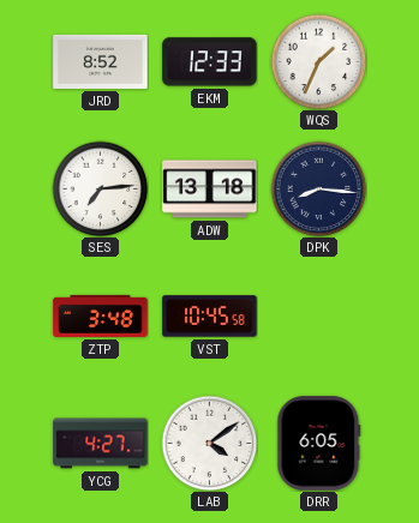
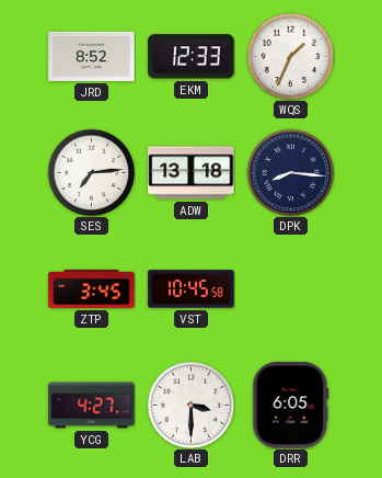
ZTP: 3:48 -> 3:45 (92, 288)
LAB: 4:09 -> 3:30 (190, 405)
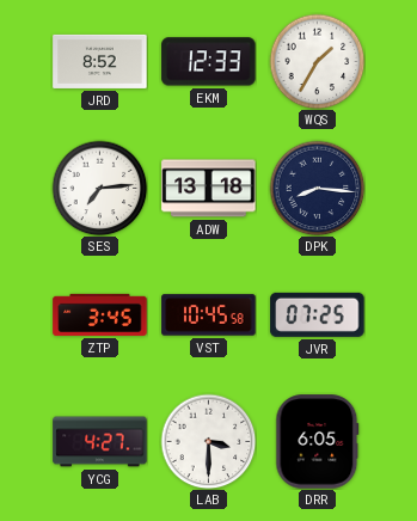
WQS: 1:34 -> 1:35 (317, 61)
JVR: none -> 07:25 (318, 314)
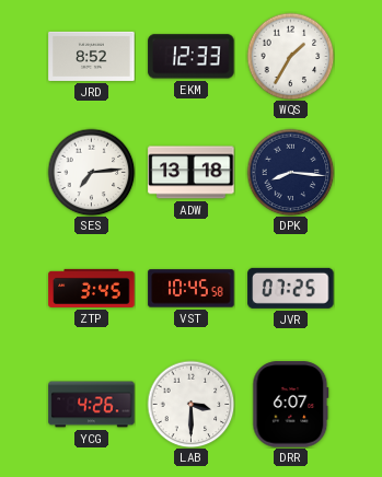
YCG: 4:27 -> 4:26 (92, 405)
DRR: 6:05 -> 6:07 (291, 405)
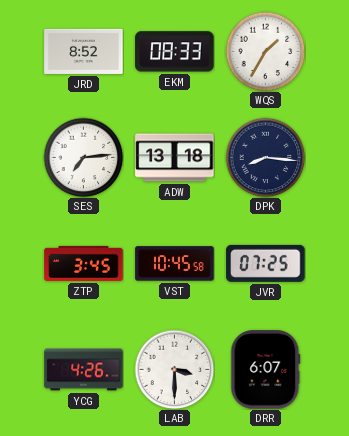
EKM: 12:33 -> 08:33 (175, 52)
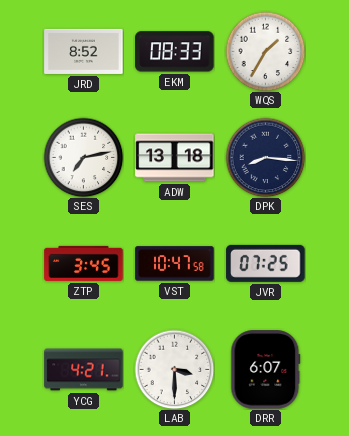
SES: 7:14 -> 7:13 (83, 157)
VST: 10:45 -> 10:47 (175, 264)
YCG: 4:26 -> 4:21 (84, 370)
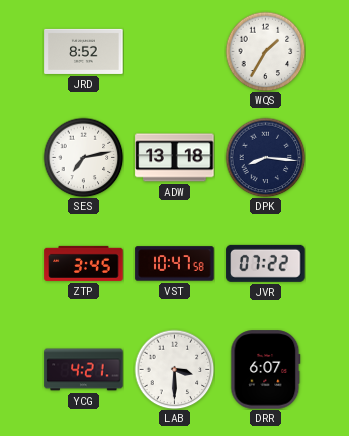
EKM: 08:33 -> none (175, 52)
JVR: 07:25 -> 07:22 (266, 263)
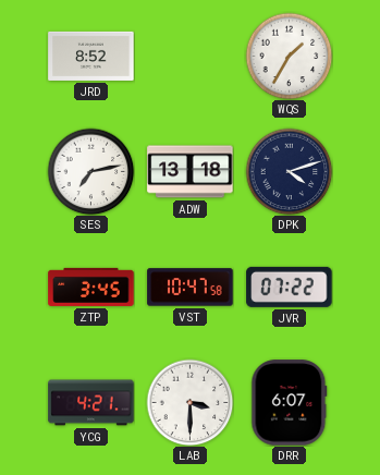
DPK: 8:16 -> 4:12 (289, 171)
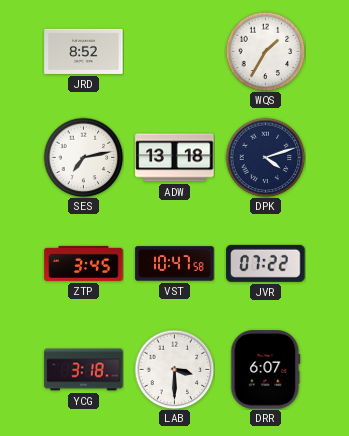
YCG: 4:21 -> 3:18 (84, 370)
